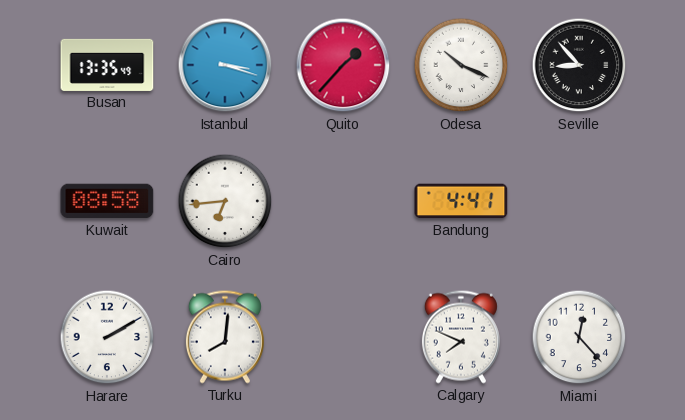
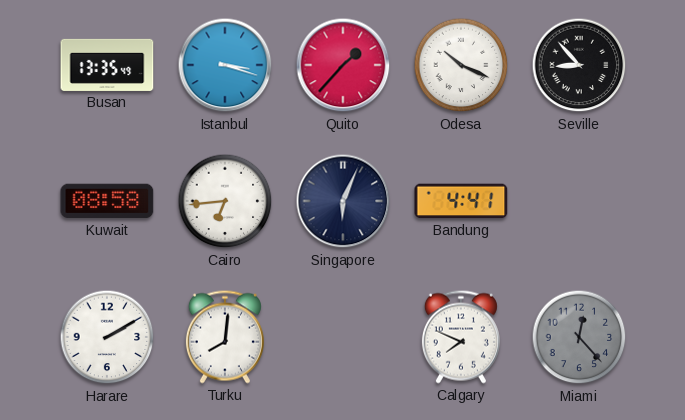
Singapore: none -> 6:04 (343, 201)
Miami dial: white -> grey (579, 337)
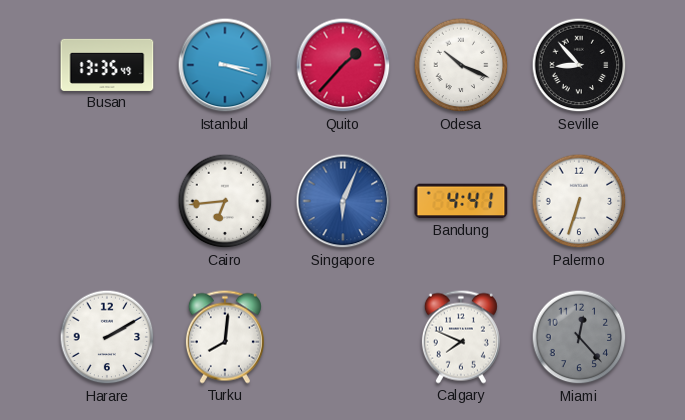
Kuwait: 08:58 -> none (107, 201)
Singapore dial: navy -> blue (343, 201)
Palermo: none -> 6:33 (579, 201)
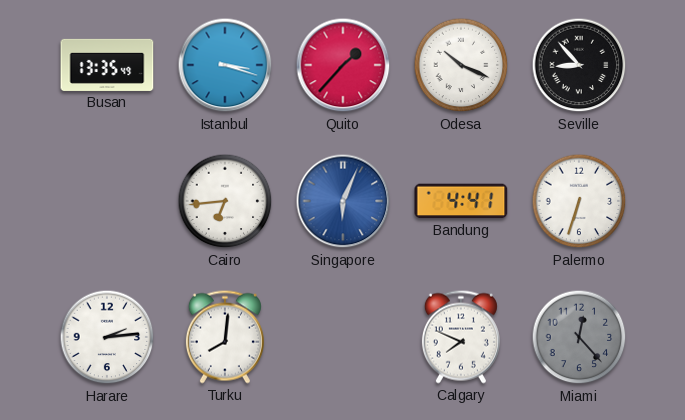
Harare: 2:10 -> 2:14 (107, 337)
